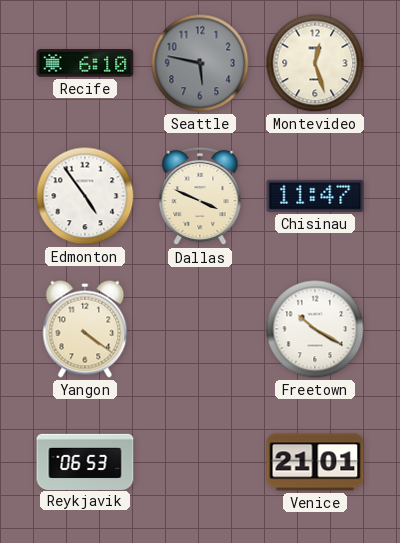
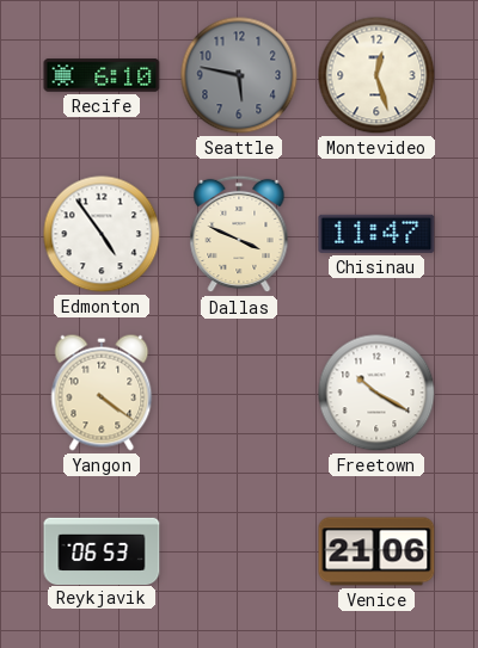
Venice: 21:01 -> 21:06 (376, 551)
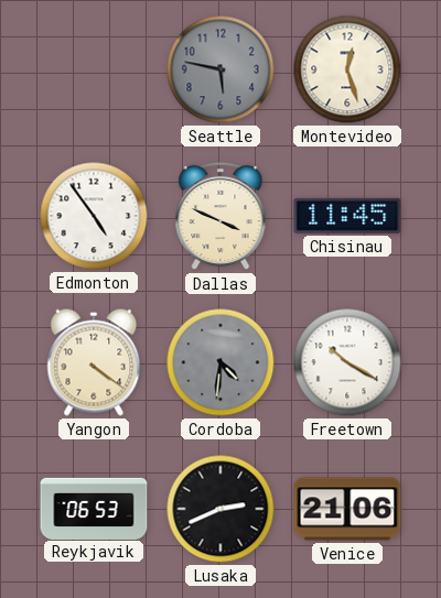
Recife: 6:10 -> none (102, 75)
Chisinau: 11:47 -> 11:45 (347, 216)
Cordoba: none -> 4:31 (220, 362)
Lusaka: none -> 2:41 (220, 509)
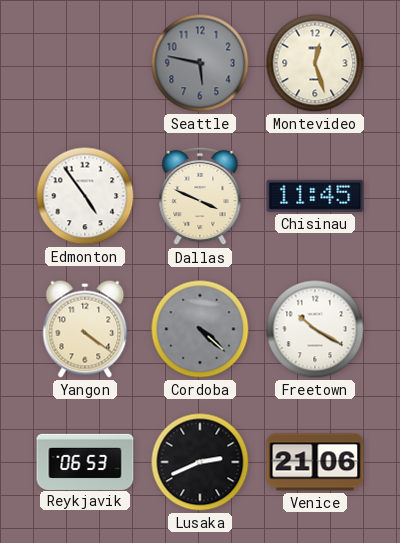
Cordoba: 4:31 -> 4:22 (200, 329)
